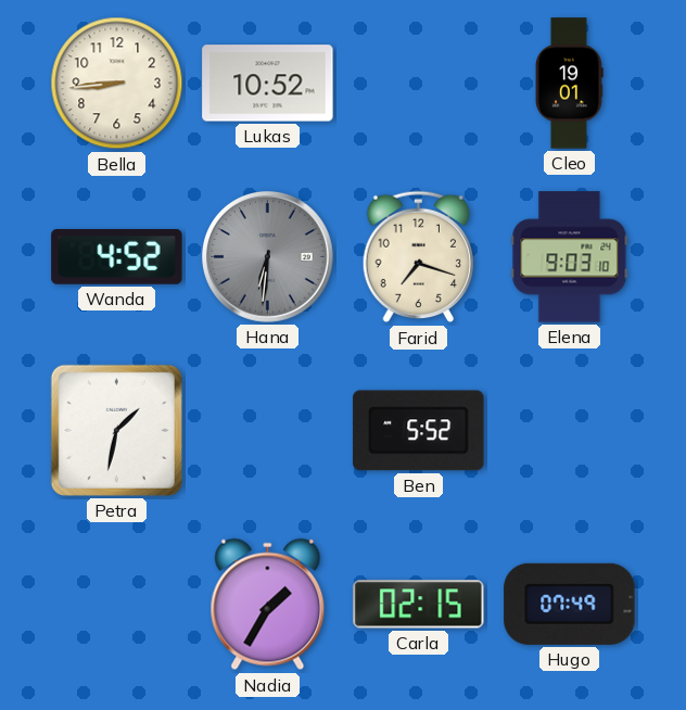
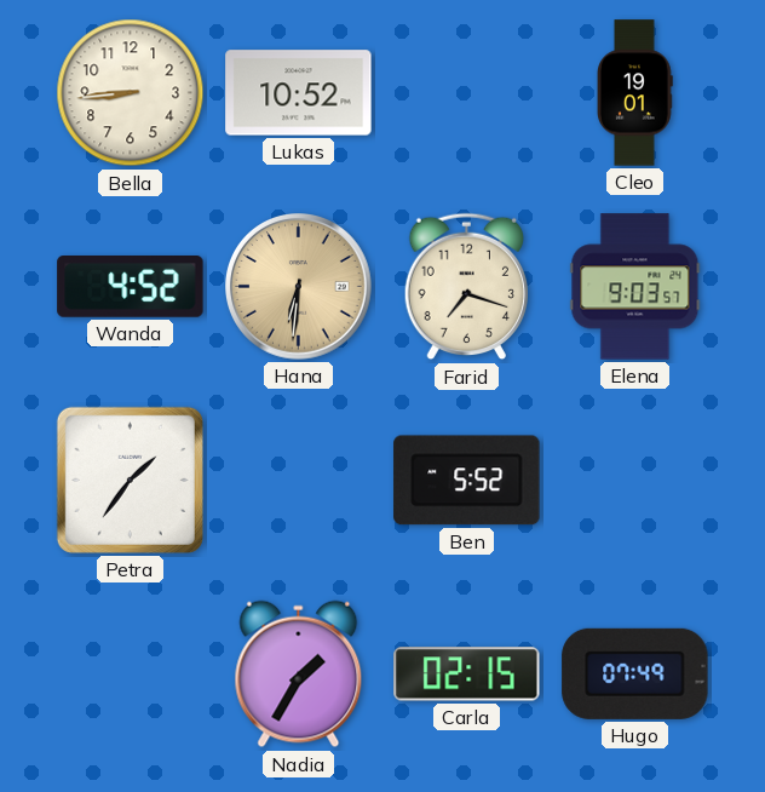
Hana dial: grey -> champagne (299, 287)
Elena: 9:03:10 -> 9:03:57 (635, 287)
Petra: 1:32 -> 1:36 (130, 480)
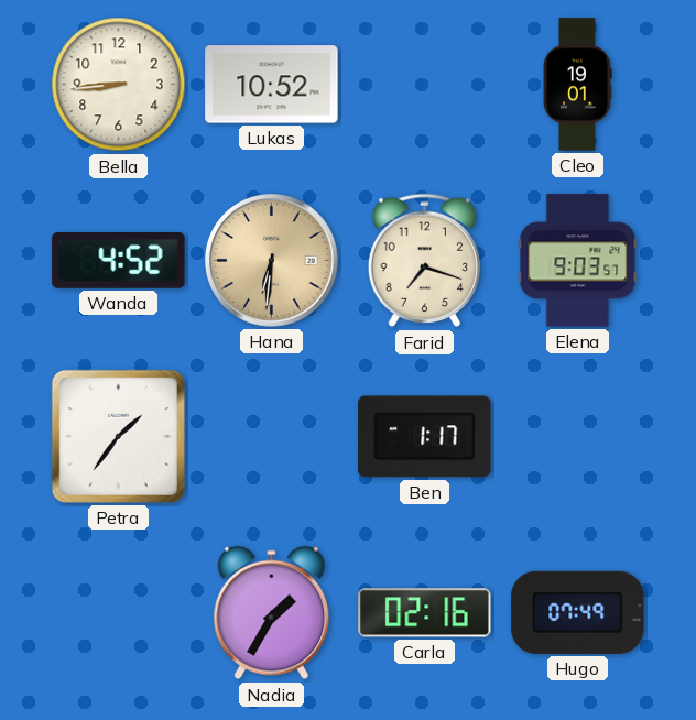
Ben: 5:52 -> 1:17 (425, 437)
Carla: 02:15 -> 02:16 (425, 613)
